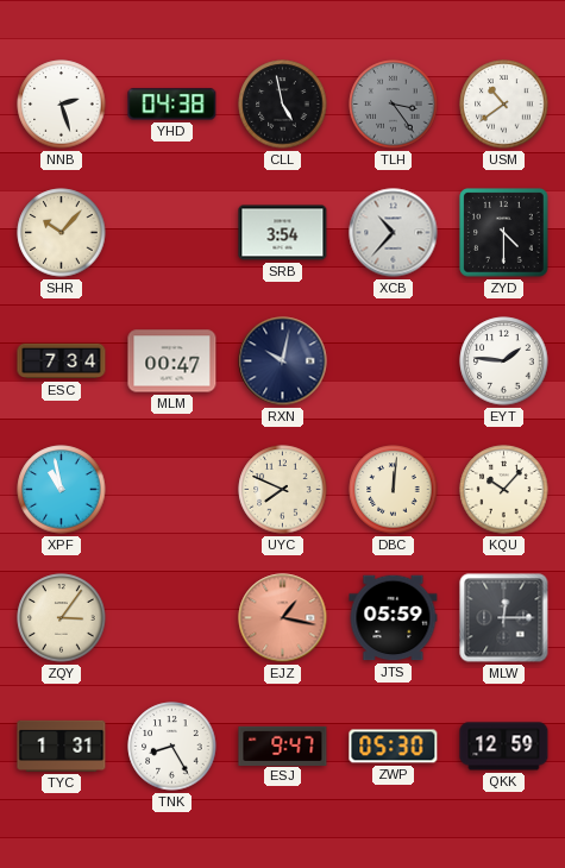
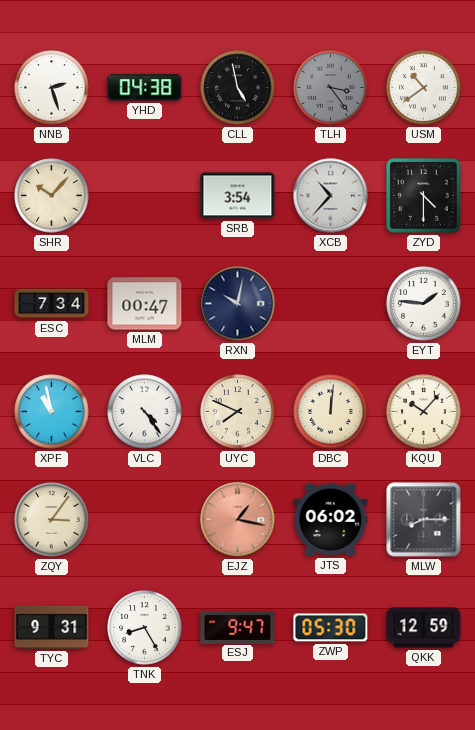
VLC: none -> 4:24 (145, 412)
JTS: 05:59 -> 06:02 (331, 520)
MLW: 12:15 -> 8:15 (424, 520)
TYC: 1:31 -> 9:31 (52, 627)
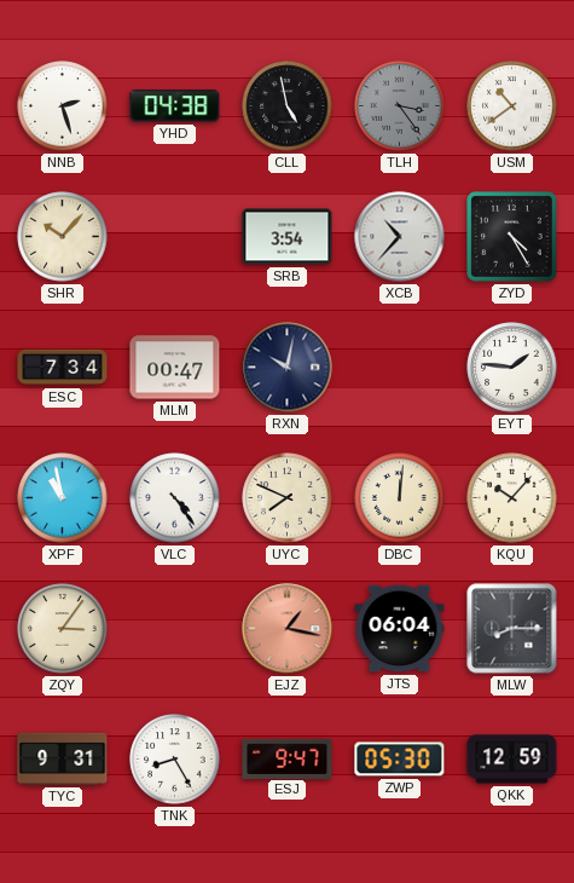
ZYD: 4:30 -> 4:25 (512, 237)
JTS: 06:02 -> 06:04 (400, 629)
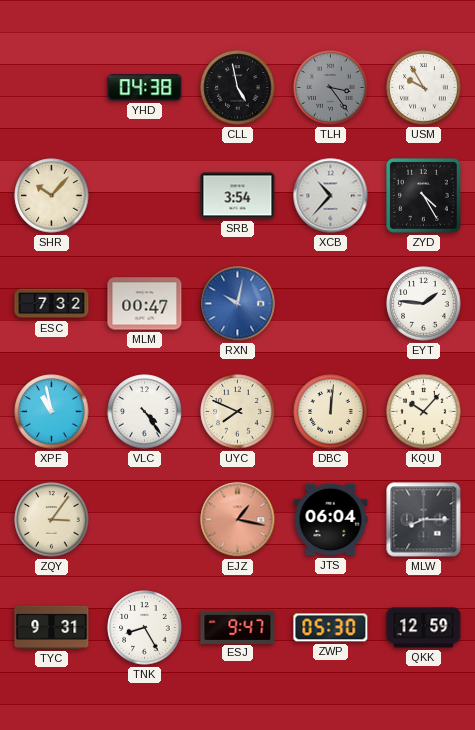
NNB: 2:27 -> none (63, 106)
USM: 10:39 -> 9:55 (424, 88)
ESC: 7:34 -> 7:32 (52, 304)
RXN dial: navy -> blue (238, 304)
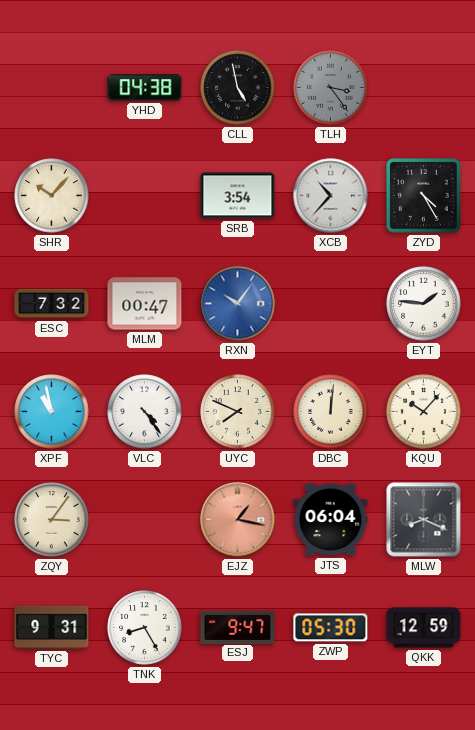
USM: 9:55 -> none (424, 88)
RXN: 10:02 -> 10:06 (238, 304)
MLW: 8:15 -> 8:19 (424, 520)
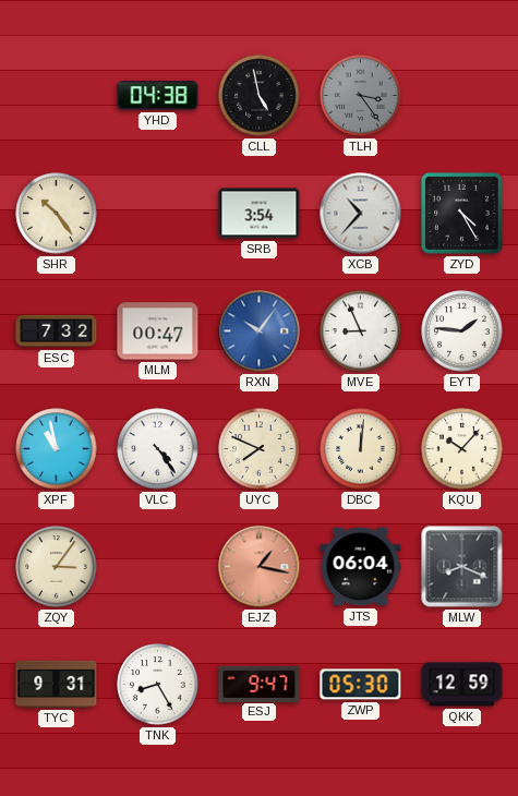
SHR: 10:07 -> 10:24 (57, 214)
MVE: none -> 8:56 (361, 331)
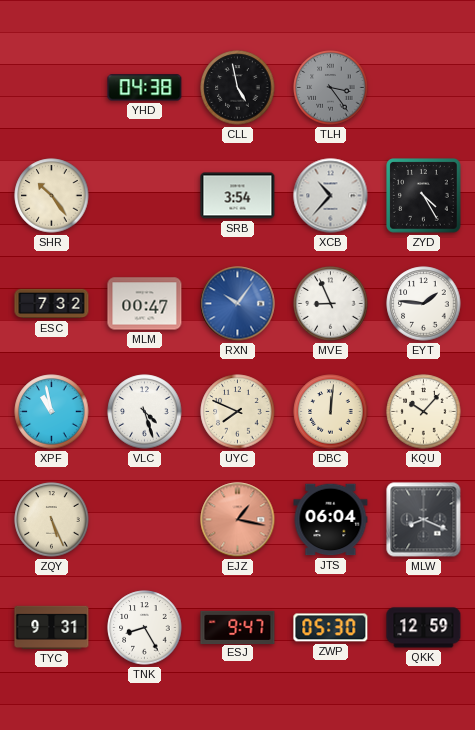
VLC: 4:24 -> 4:27 (145, 412)
ZQY: 3:06 -> 5:26 (52, 520)
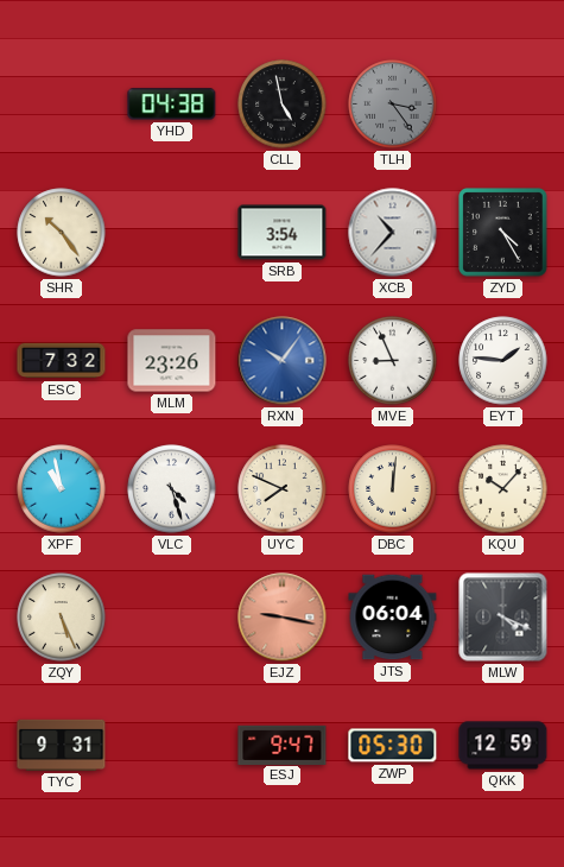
MLM: 00:47 -> 23:26 (172, 361)
EJZ: 1:17 -> 9:17 (283, 618)
MLW: 8:19 -> 4:19 (503, 618)
TNK: 8:25 -> none (145, 628)
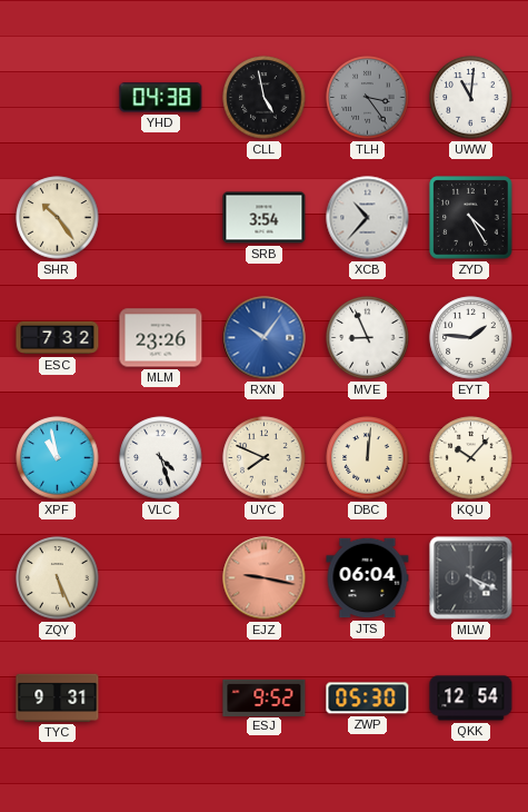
UWW: none -> 11:01 (471, 98)
ESJ: 9:47 -> 9:52 (265, 697)
QKK: 12:59 -> 12:54 (471, 699)
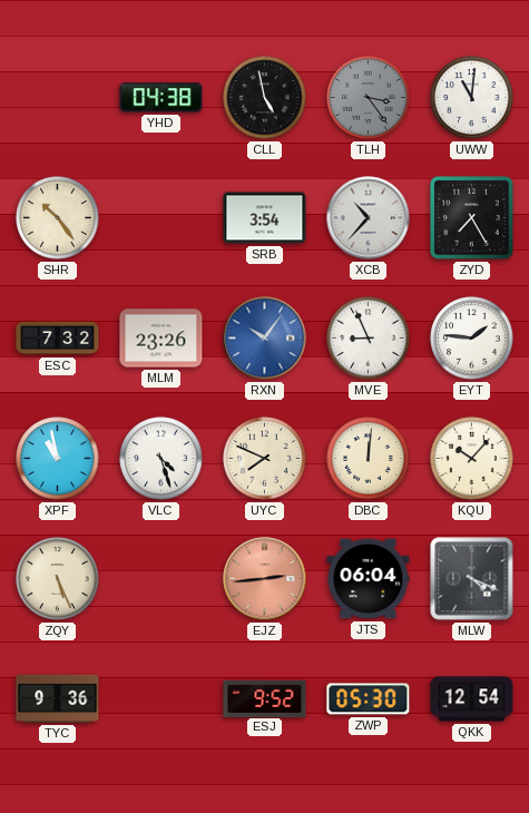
ZYD: 4:25 -> 7:25 (472, 218)
EJZ: 9:17 -> 2:44 (265, 579)
TYC: 9:31 -> 9:36 (58, 698)
